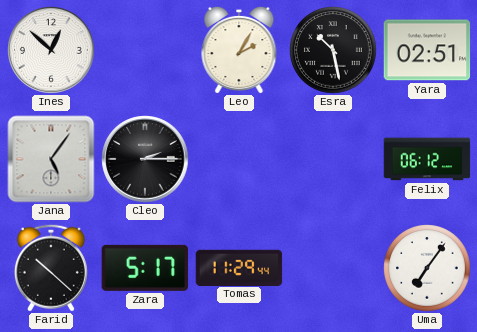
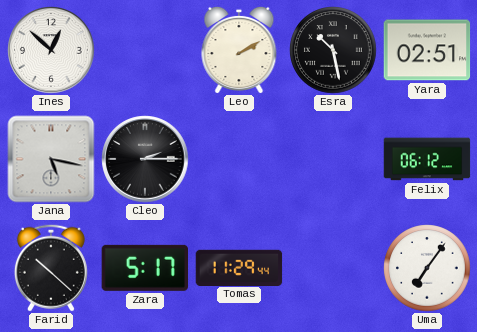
Leo: 2:05 -> 2:10 (239, 49)
Jana: 5:06 -> 5:17 (51, 159)
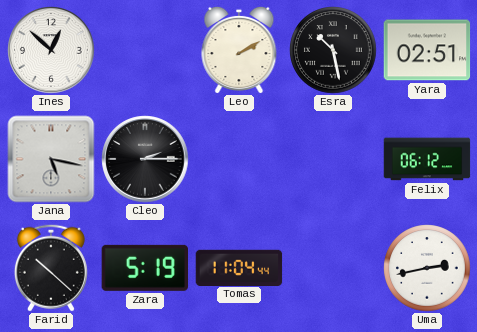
Zara: 5:17 -> 5:19 (144, 268)
Tomas: 11:29 -> 11:04 (239, 267)
Uma: 7:06 -> 2:43 (427, 268)
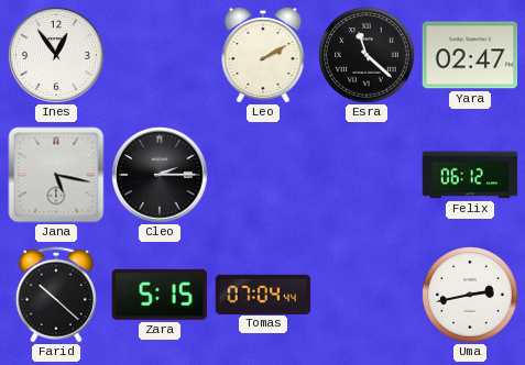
Ines: 12:52 -> 12:54 (56, 55)
Esra: 10:28 -> 11:22 (367, 55)
Yara: 02:51 -> 02:47 (470, 55)
Zara: 5:19 -> 5:15 (158, 295)
Tomas: 11:04 -> 07:04 (263, 294)
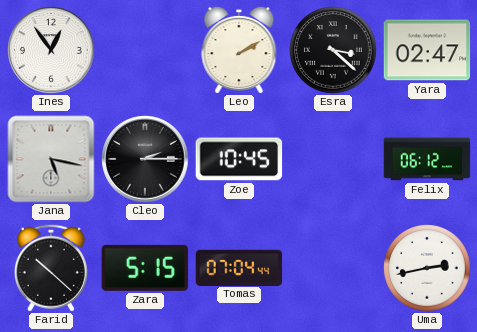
Esra: 11:22 -> 3:22 (333, 50)
Zoe: none -> 10:45 (239, 159)
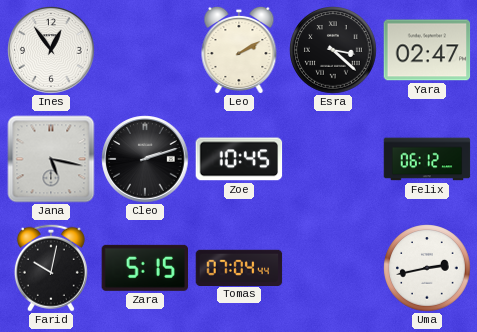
Cleo: 2:15 -> 2:12 (145, 159)
Farid: 10:22 -> 10:02 (51, 268)
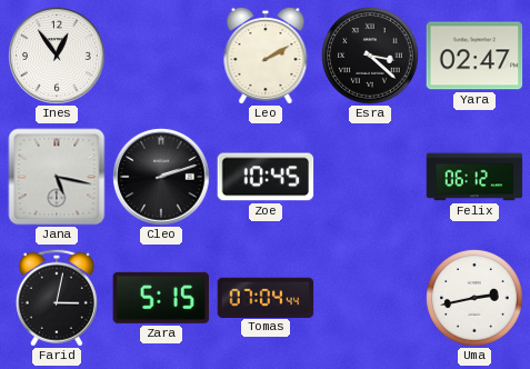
Farid: 10:02 -> 3:02 (57, 298)
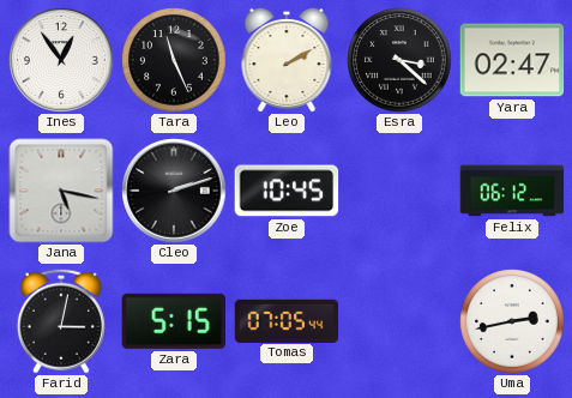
Tara: none -> 11:26 (174, 60)
Tomas: 07:04 -> 07:05 (287, 320)
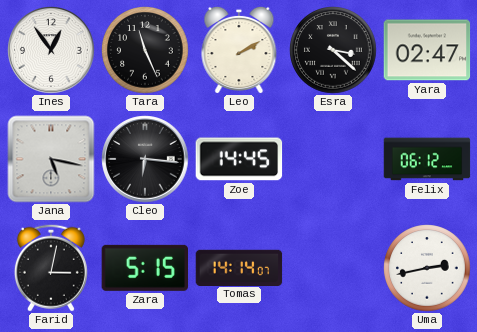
Cleo: 2:12 -> 6:16 (145, 159)
Zoe: 10:45 -> 14:45 (239, 159)
Tomas: 07:05 -> 14:14 (239, 267)
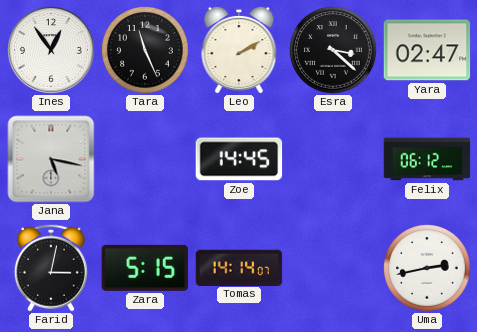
Cleo: 6:16 -> none (145, 159)
